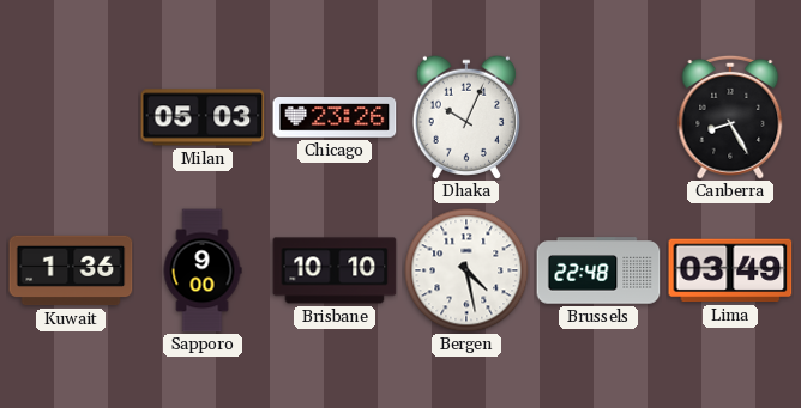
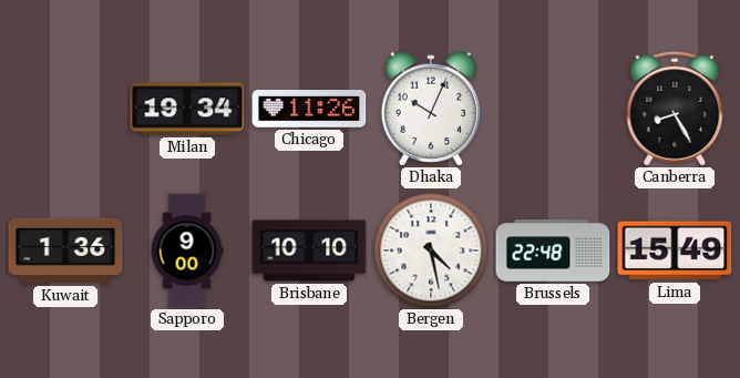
Milan: 05:03 -> 19:34 (187, 109)
Chicago: 23:26 -> 11:26 (309, 109)
Lima: 03:49 -> 15:49 (675, 251)
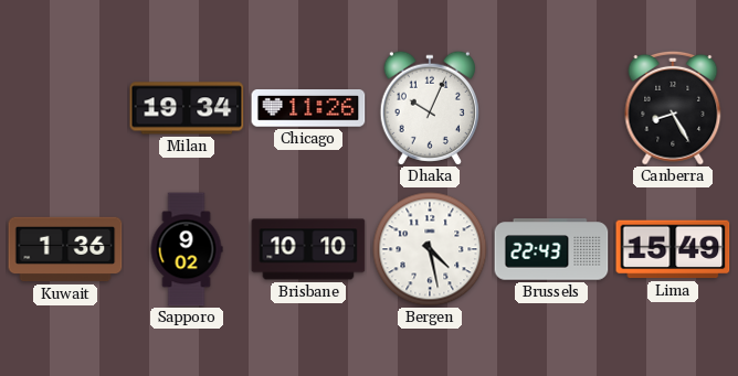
Sapporo: 9:00 -> 9:02 (187, 249)
Brussels: 22:48 -> 22:43 (551, 249)
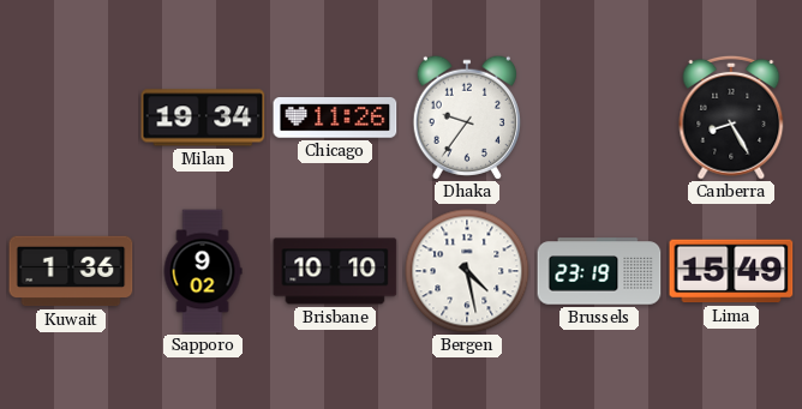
Dhaka: 10:04 -> 9:36 (467, 118)
Brussels: 22:43 -> 23:19 (599, 271)
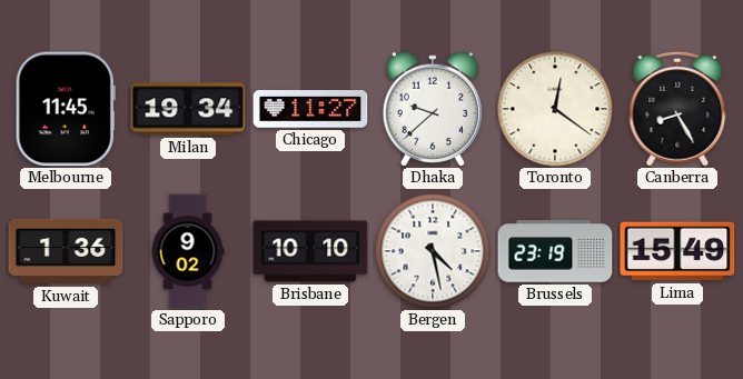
Melbourne: none -> 11:45 (66, 109)
Chicago: 11:26 -> 11:27 (310, 109)
Dhaka: 9:36 -> 9:38 (433, 109)
Toronto: none -> 12:21 (555, 109)
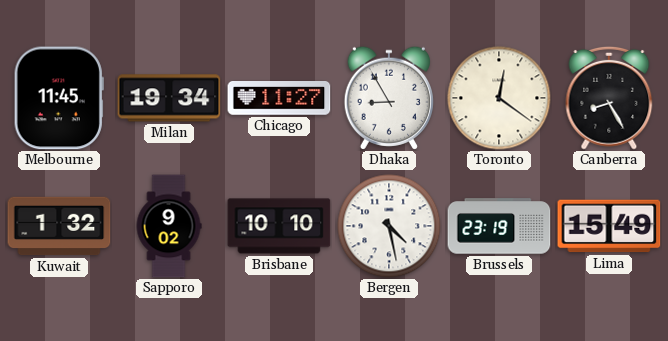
Dhaka: 9:38 -> 8:55 (389, 98)
Kuwait: 1:36 -> 1:32 (59, 226)
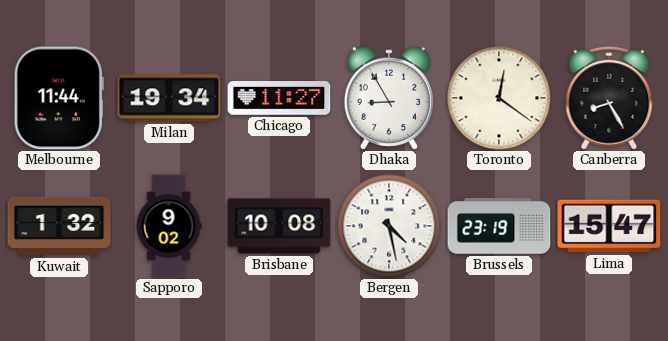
Melbourne: 11:45 -> 11:44 (59, 98)
Brisbane: 10:10 -> 10:08 (279, 226)
Lima: 15:49 -> 15:47 (609, 226)
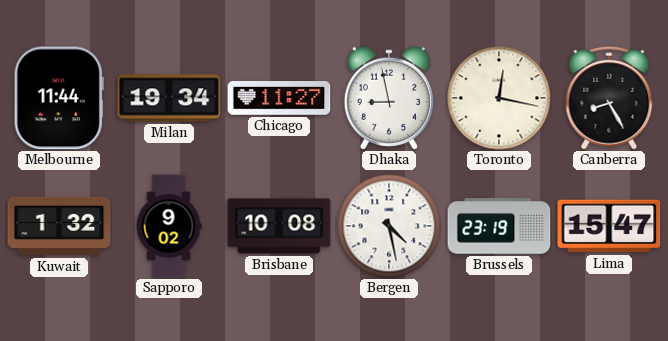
Dhaka: 8:55 -> 8:58 (389, 98)
Toronto: 12:21 -> 12:17 (499, 98)
